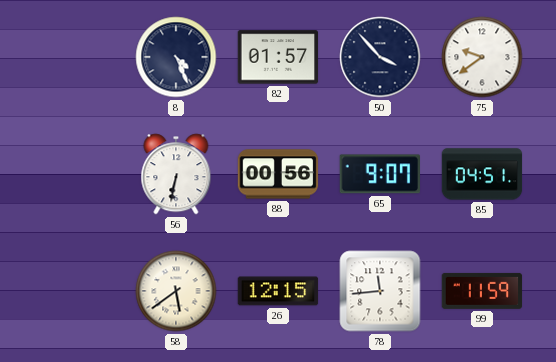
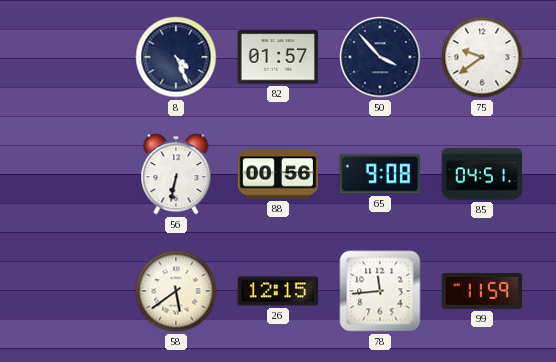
65: 9:07 -> 9:08 (379, 174)
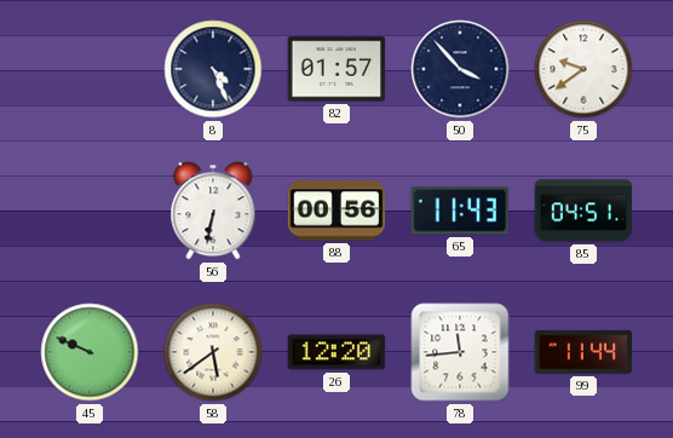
65: 9:08 -> 11:43 (459, 211)
45: none -> 9:49 (90, 352)
26: 12:15 -> 12:20 (336, 352)
99: 11:59 -> 11:44 (583, 352)
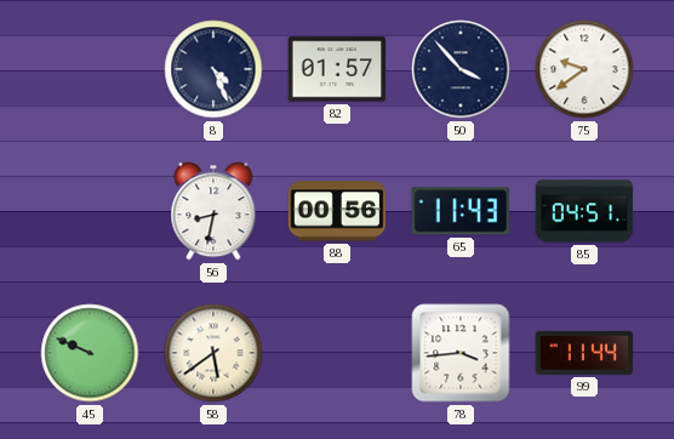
56: 6:32 -> 8:32 (213, 211)
26: 12:20 -> none (336, 352)
78: 11:44 -> 3:44 (461, 353)
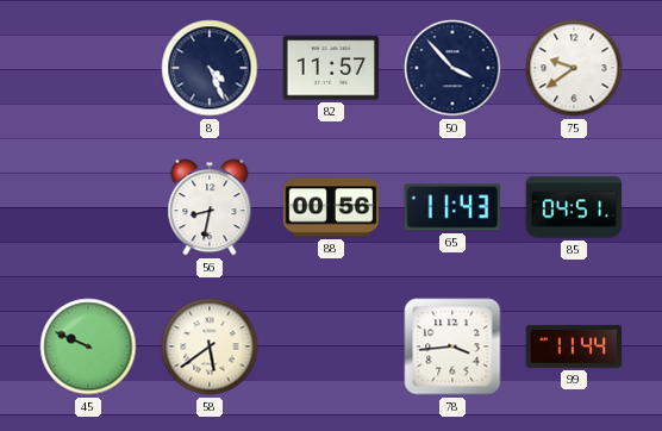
82: 01:57 -> 11:57 (331, 68)
